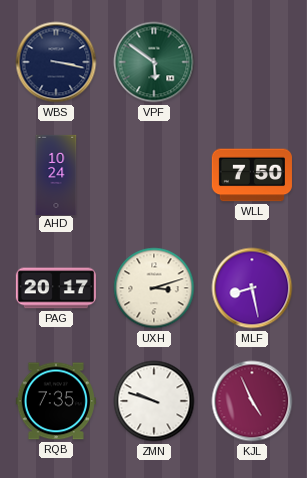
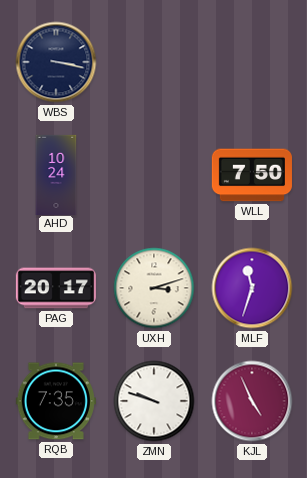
VPF: 5:51 -> none (154, 62)
MLF: 8:28 -> 11:33 (252, 288)
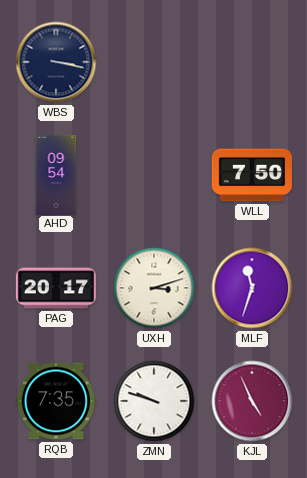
AHD: 10:24 -> 09:54 (56, 174)
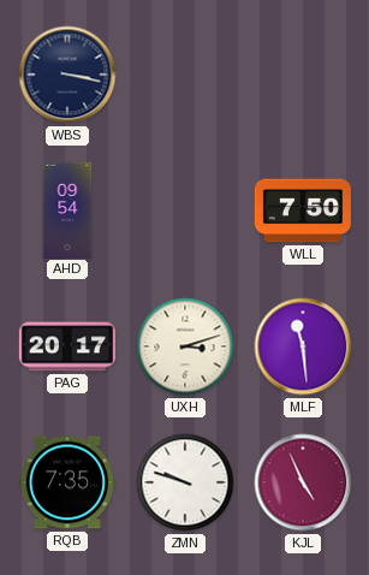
MLF: 11:33 -> 11:29 (303, 346)
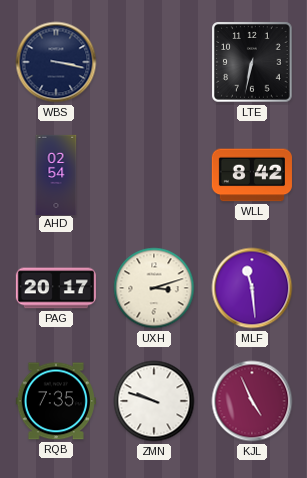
LTE: none -> 6:32 (252, 62)
AHD: 09:54 -> 02:54 (56, 174)
WLL: 7:50 -> 8:42 (252, 175)
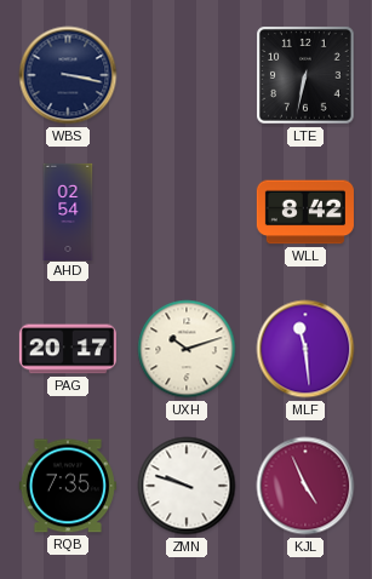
UXH: 3:12 -> 10:12 (187, 349)
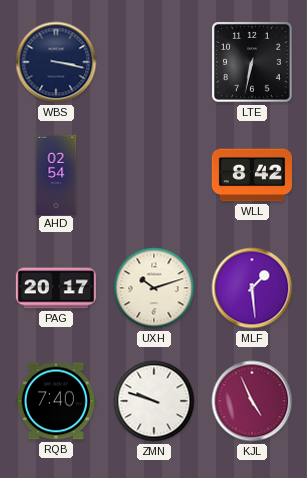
MLF: 11:29 -> 1:29 (252, 288)
RQB: 7:35 -> 7:40 (56, 401)
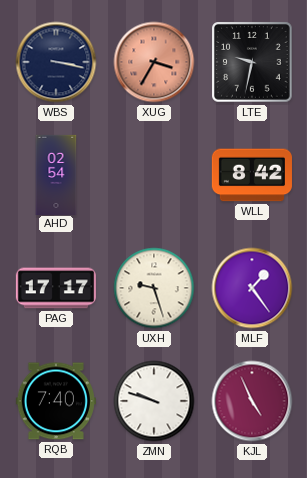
XUG: none -> 3:35 (154, 62)
LTE: 6:32 -> 9:32 (252, 62)
PAG: 20:17 -> 17:17 (56, 288)
UXH: 10:12 -> 9:27 (154, 288)
MLF: 1:29 -> 1:24 (252, 288)
